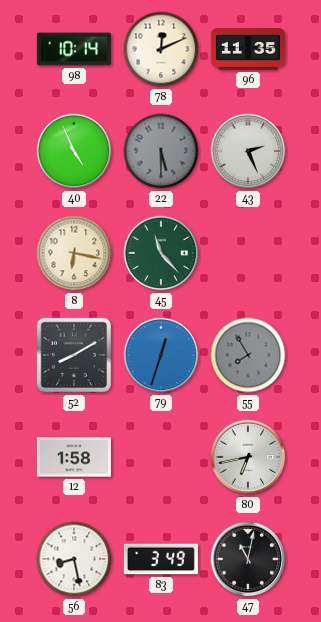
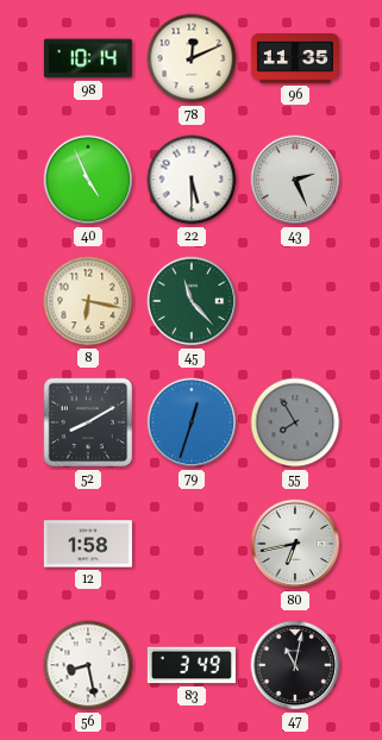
22 dial: grey -> white (192, 180)
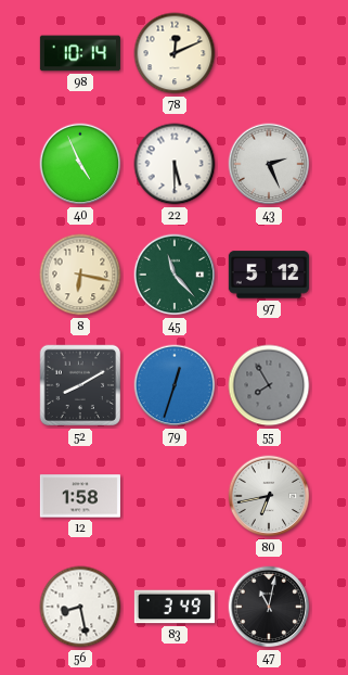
96: 11:35 -> none (295, 58)
97: none -> 5:12 (269, 275)
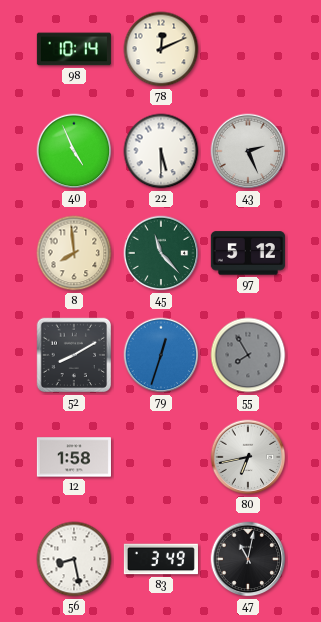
8: 6:17 -> 7:59 (74, 253)
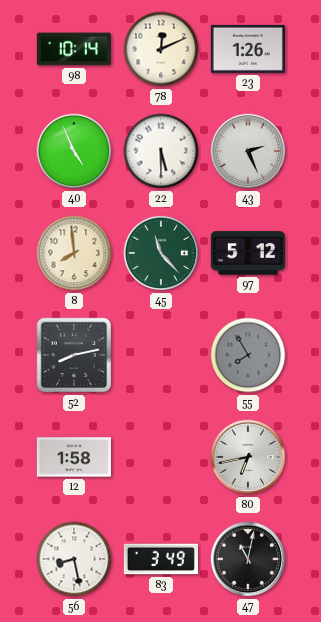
23: none -> 1:26 (248, 49)
52: 8:10 -> 8:13 (74, 355)
79: 12:33 -> none (161, 355)
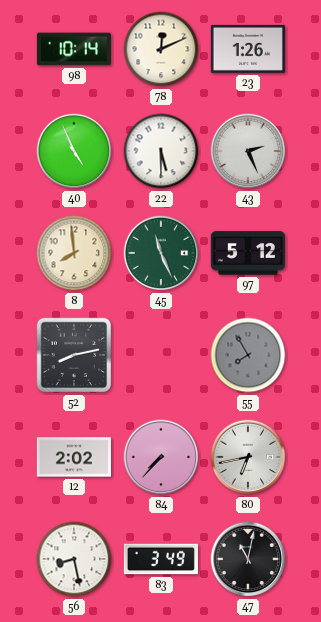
45: 11:23 -> 11:26 (161, 253)
12: 1:58 -> 2:02 (74, 457)
84: none -> 7:37 (161, 457)
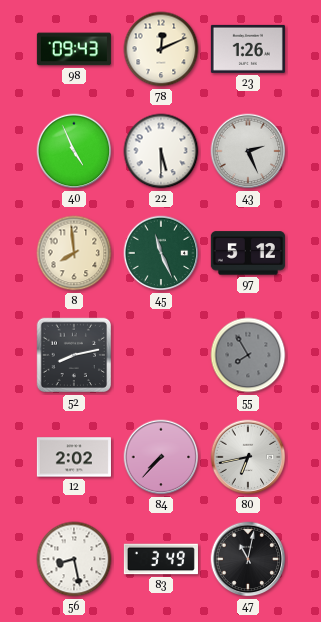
98: 10:14 -> 09:43 (74, 49)
